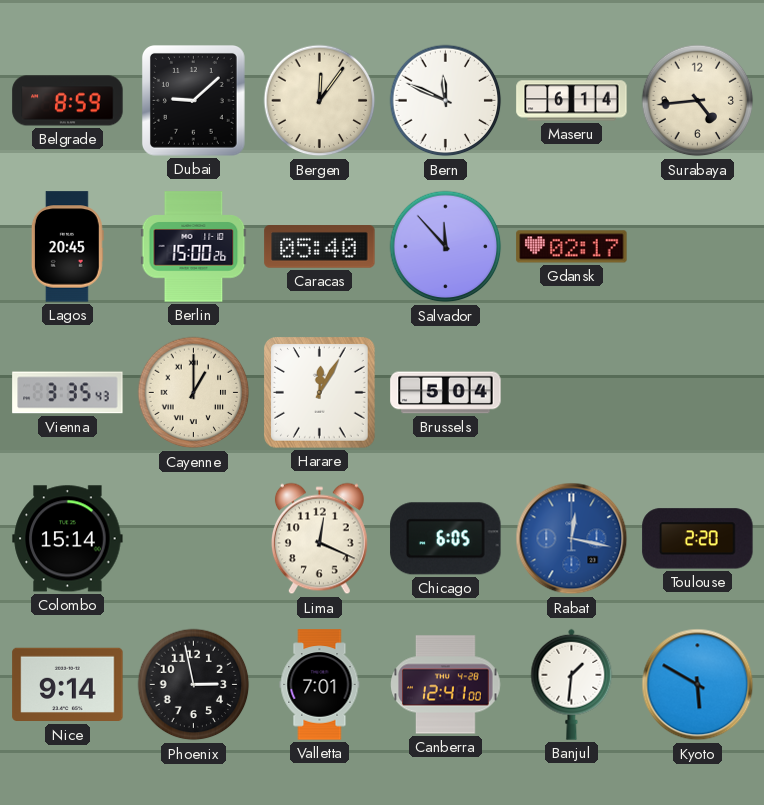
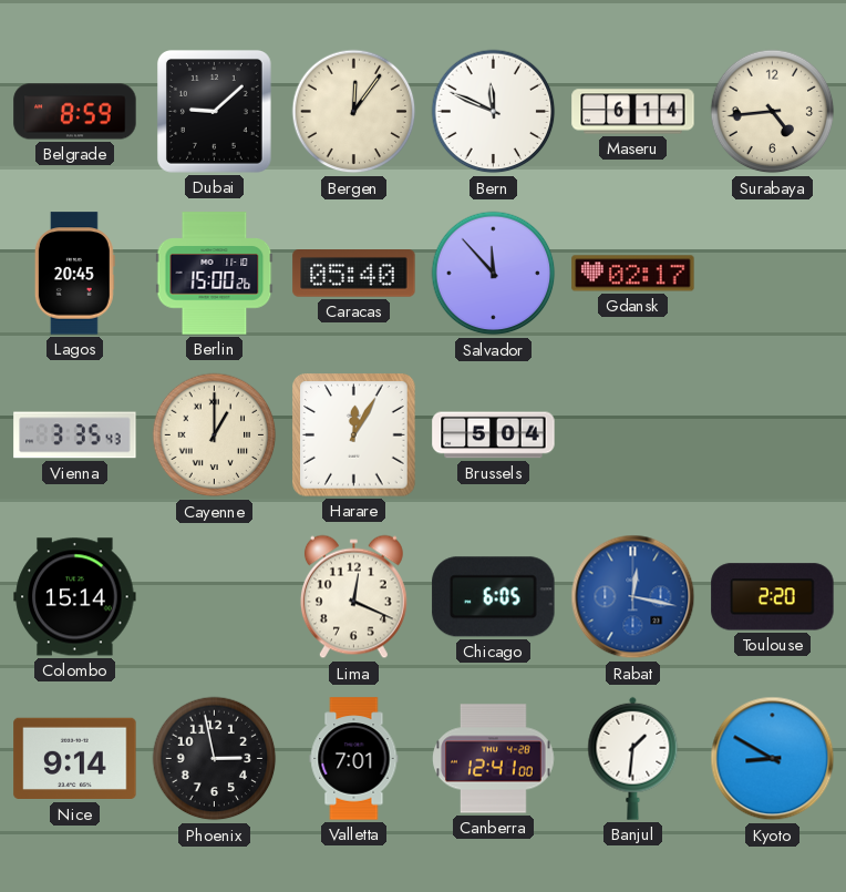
Kyoto: 5:50 -> 8:50 (773, 759)
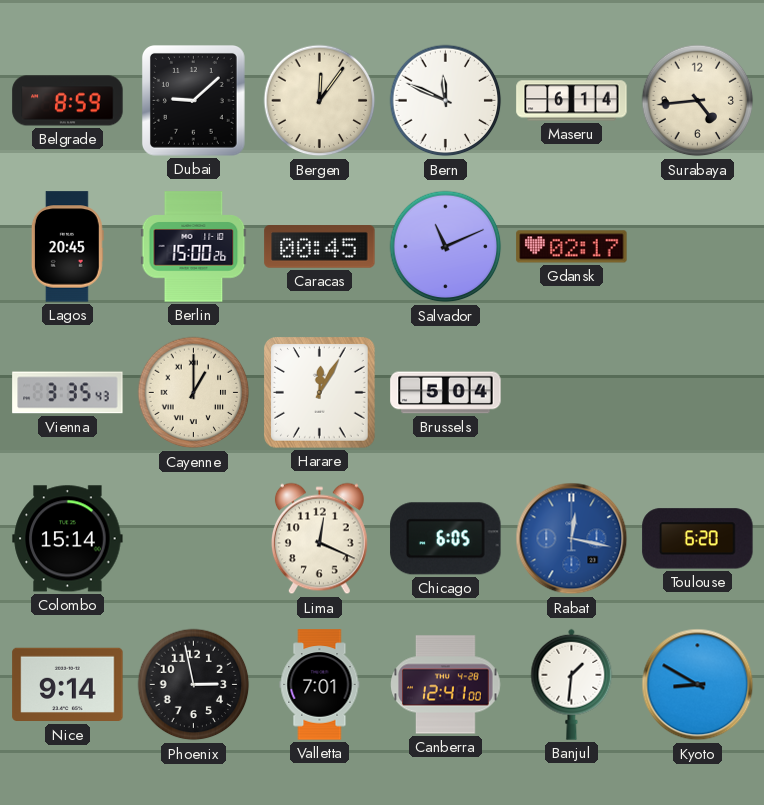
Caracas: 05:40 -> 00:45 (320, 247)
Salvador: 11:53 -> 11:11 (446, 247)
Toulouse: 2:20 -> 6:20 (698, 539)
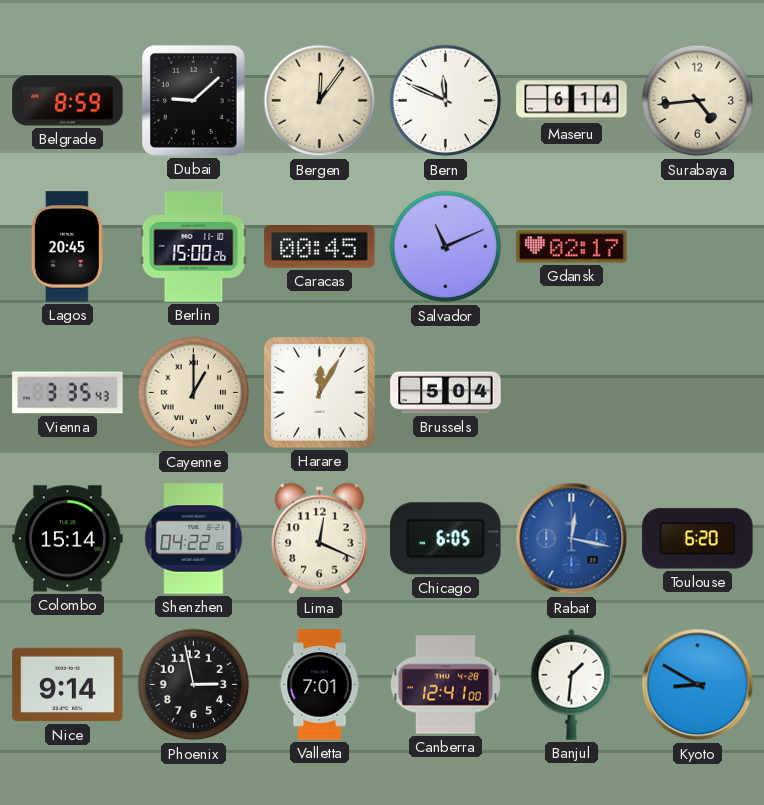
Shenzhen: none -> 04:22 (194, 539)
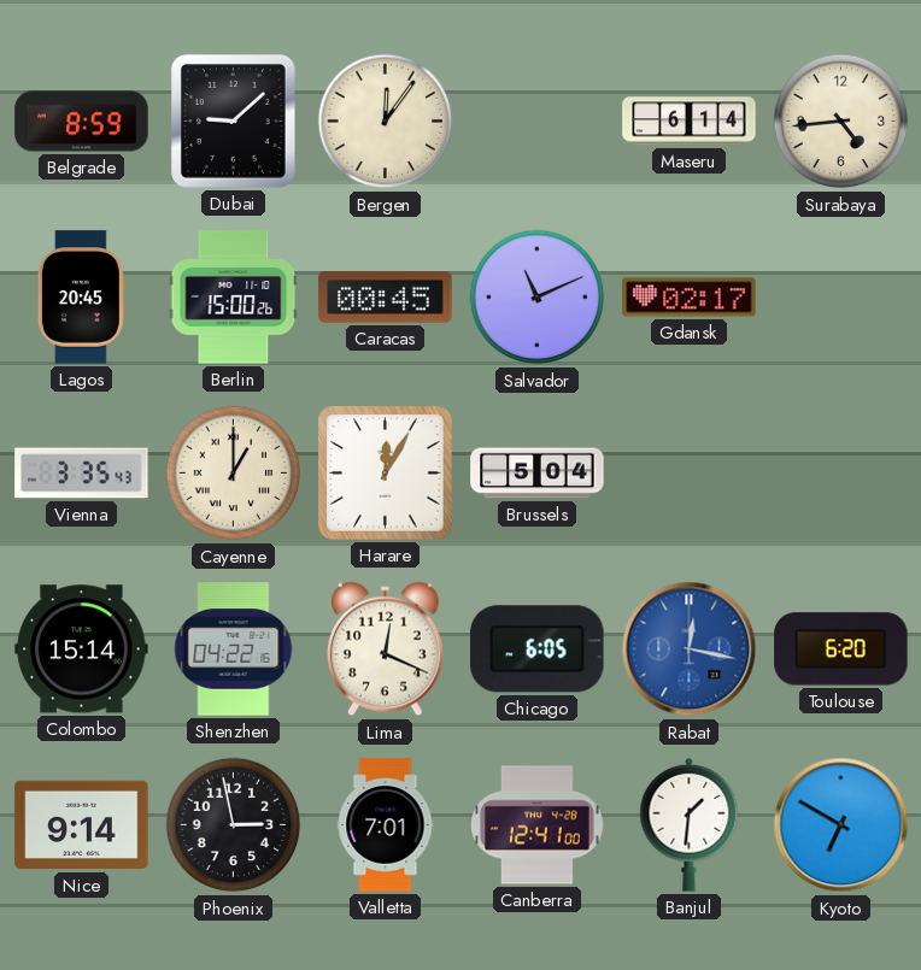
Bern: 11:49 -> none (446, 101)
Kyoto: 8:50 -> 6:50 (841, 825)
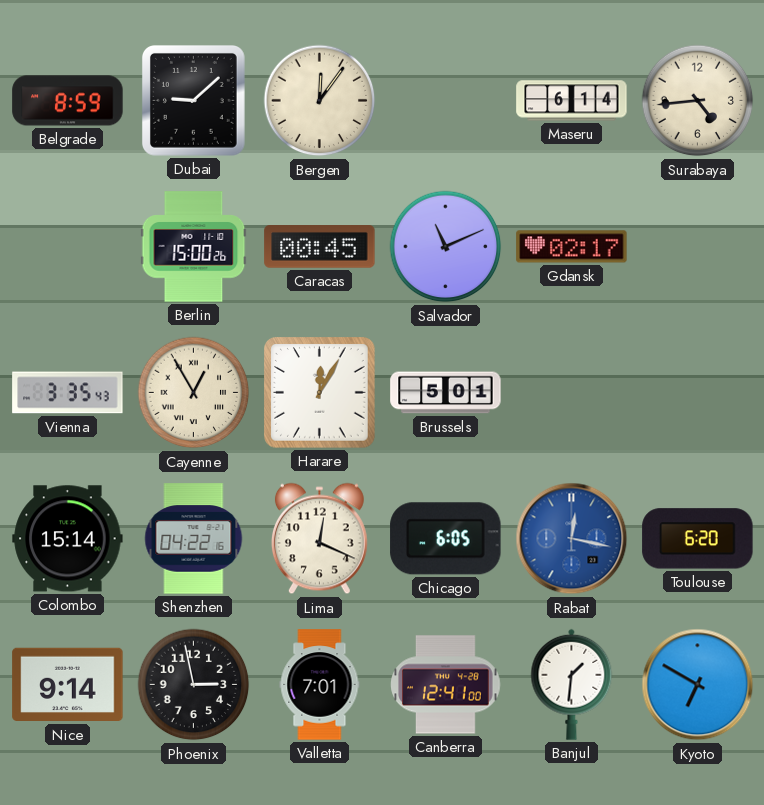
Lagos: 20:45 -> none (81, 298)
Cayenne: 1:00 -> 12:55 (194, 393)
Brussels: 5:04 -> 5:01 (446, 393)
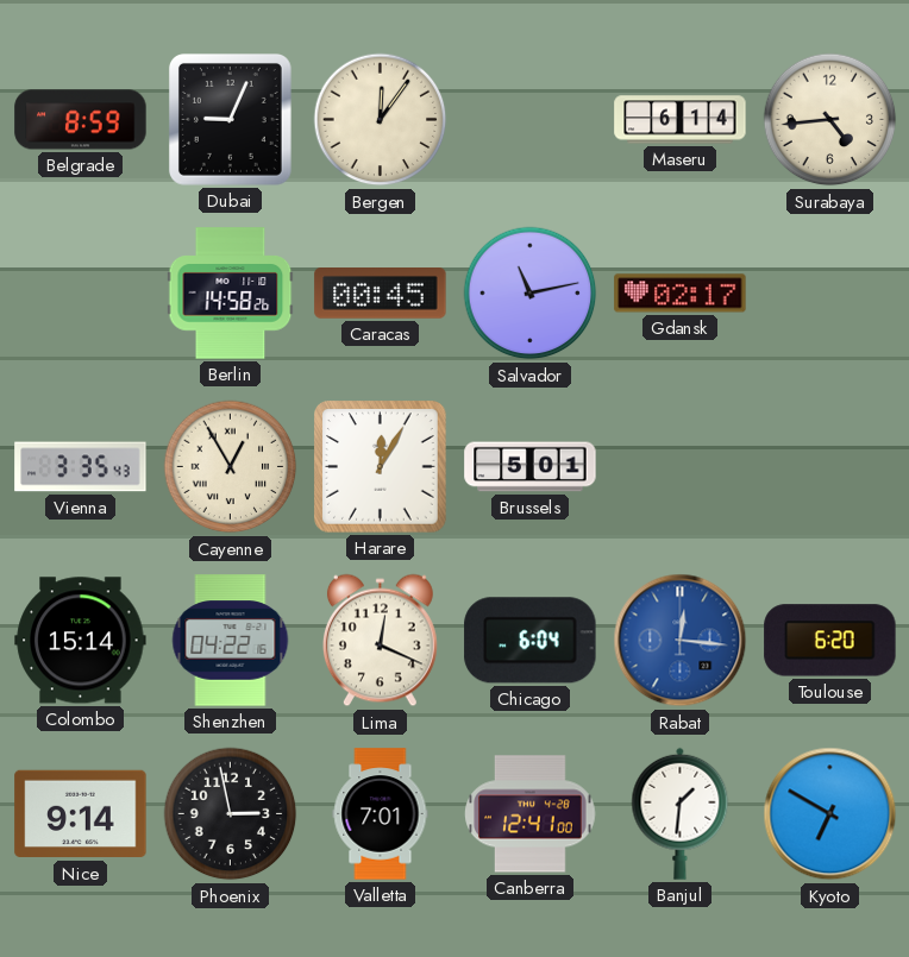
Dubai: 9:08 -> 9:04 (230, 120)
Berlin: 15:00 -> 14:58 (231, 294)
Salvador: 11:11 -> 11:13 (531, 294)
Chicago: 6:05 -> 6:04 (531, 641)
Rabat: 12:17 -> 12:16 (681, 641)
